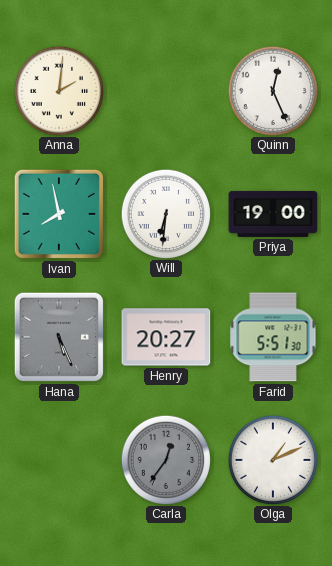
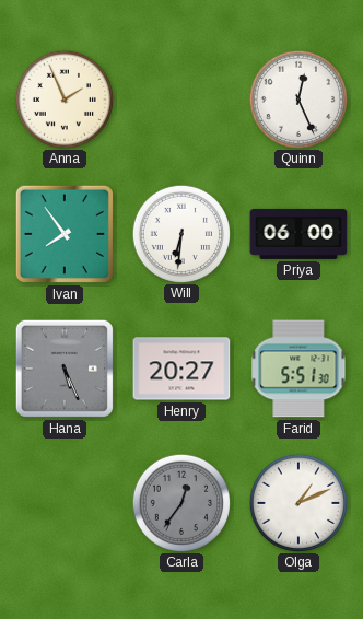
Anna: 2:01 -> 1:56 (63, 98)
Ivan: 7:58 -> 7:54 (65, 234)
Priya: 19:00 -> 06:00 (298, 234)
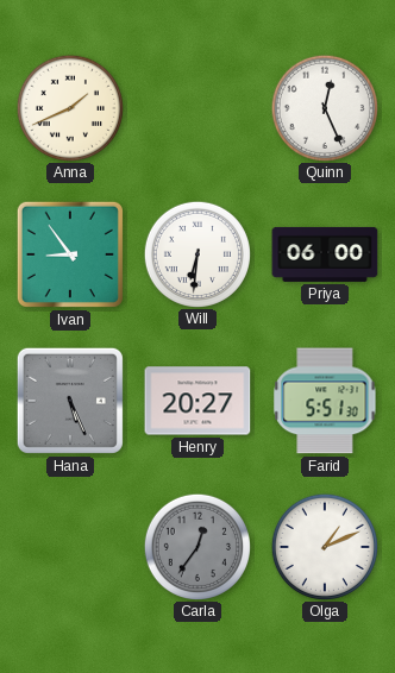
Anna: 1:56 -> 1:41 (69, 107)
Ivan: 7:54 -> 8:54 (70, 254)
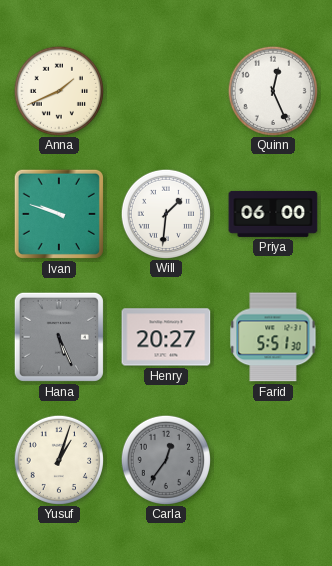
Ivan: 8:54 -> 9:48 (59, 214)
Will: 6:31 -> 1:31 (165, 213)
Yusuf: none -> 1:03 (58, 459)
Olga: 1:11 -> none (324, 546)
